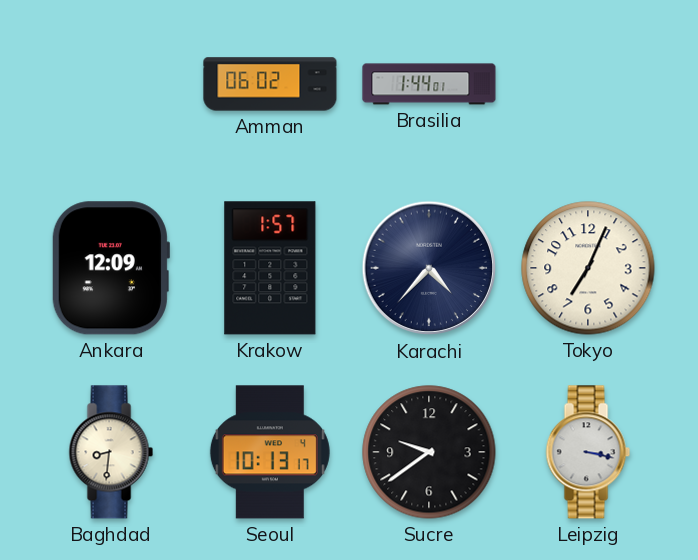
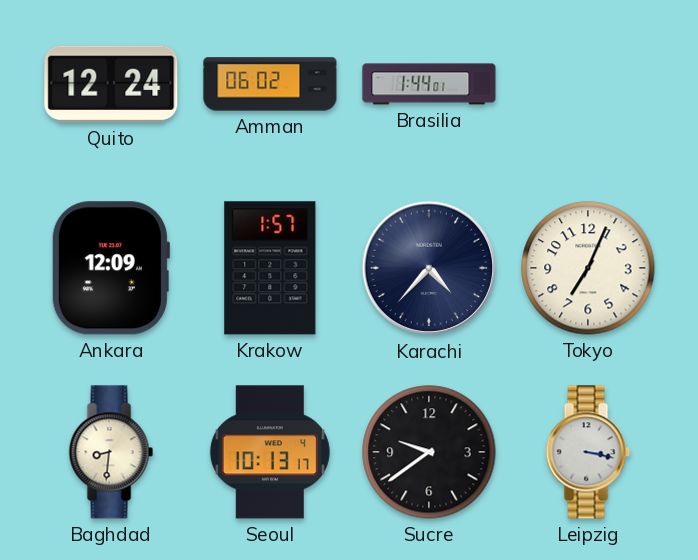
Quito: none -> 12:24 (111, 84)
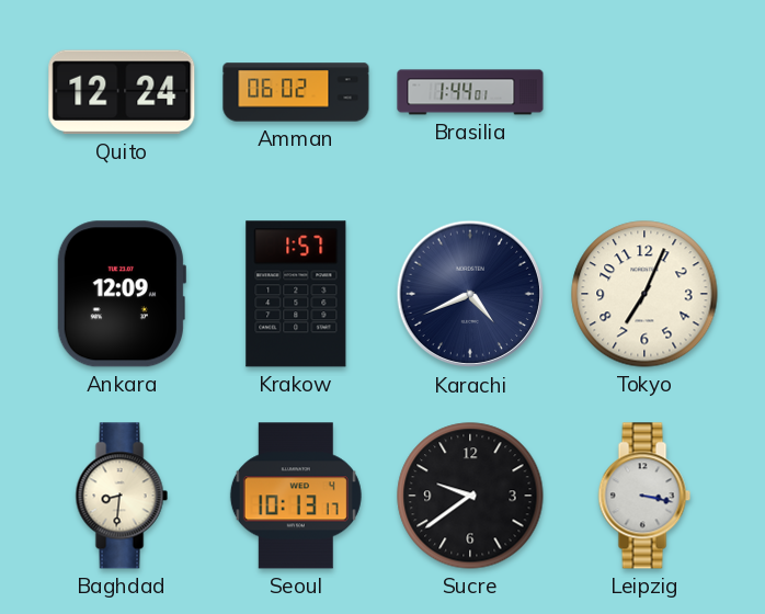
Karachi: 4:37 -> 4:41 (470, 294)
